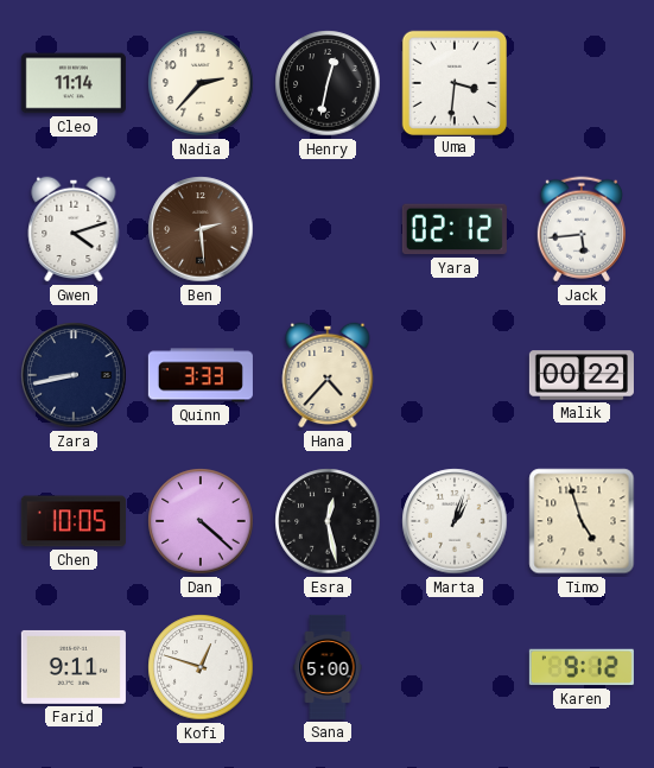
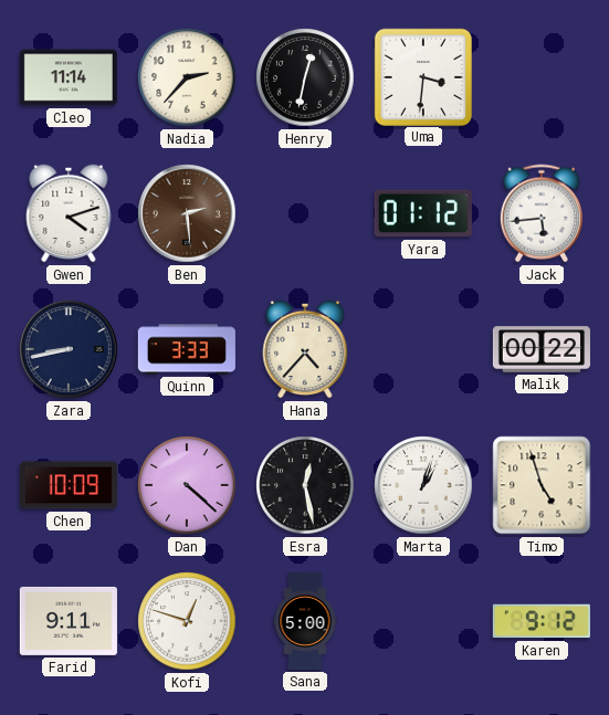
Yara: 02:12 -> 01:12 (423, 213)
Chen: 10:05 -> 10:09 (69, 485)
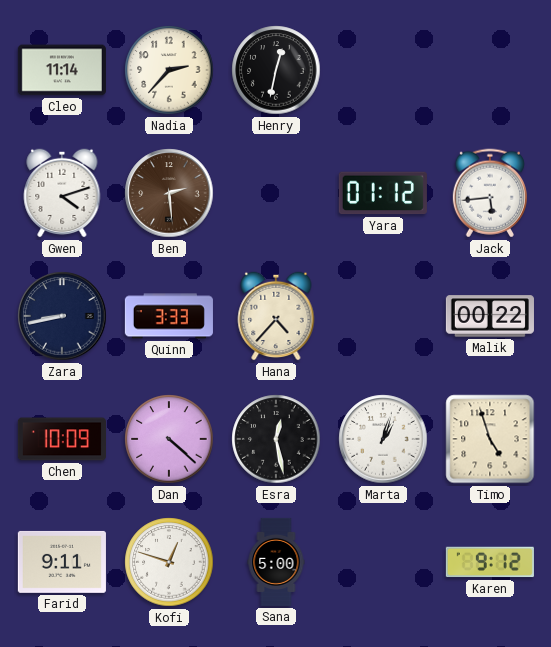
Uma: 3:31 -> none (422, 76)
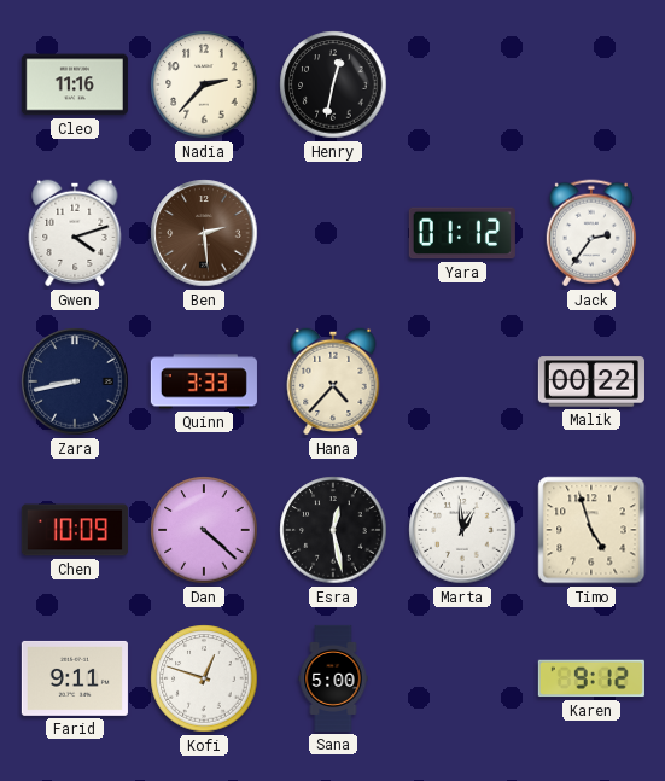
Cleo: 11:14 -> 11:16 (75, 84)
Jack: 5:44 -> 2:36 (591, 233)
Marta: 1:03 -> 12:59 (462, 530)
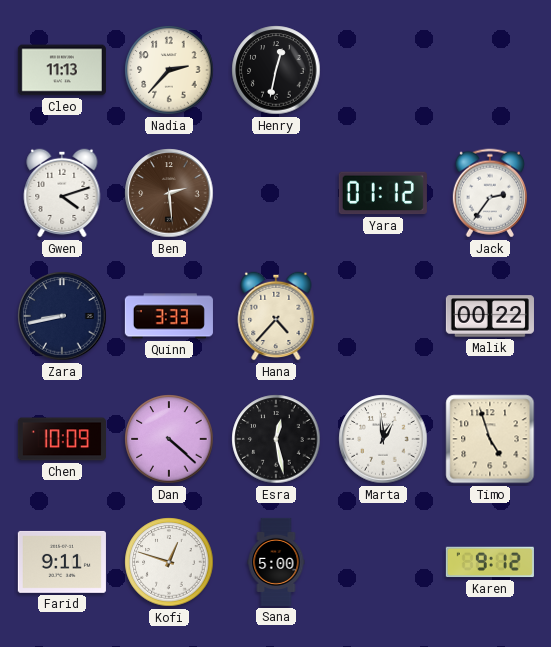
Cleo: 11:16 -> 11:13 (62, 70)
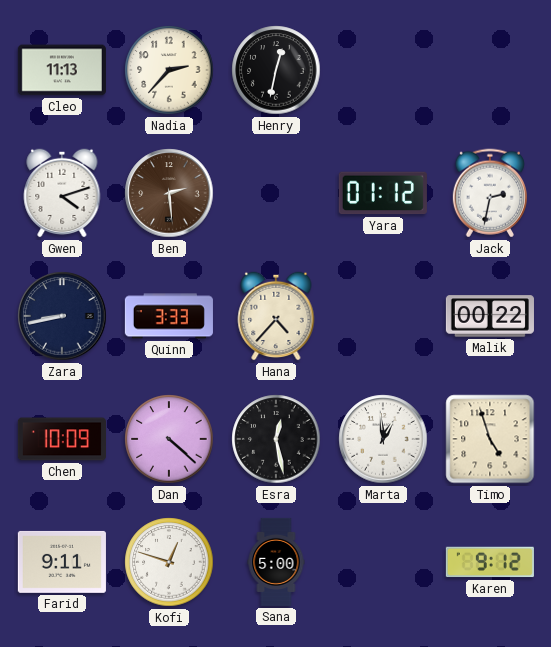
Jack: 2:36 -> 2:32 (490, 193)
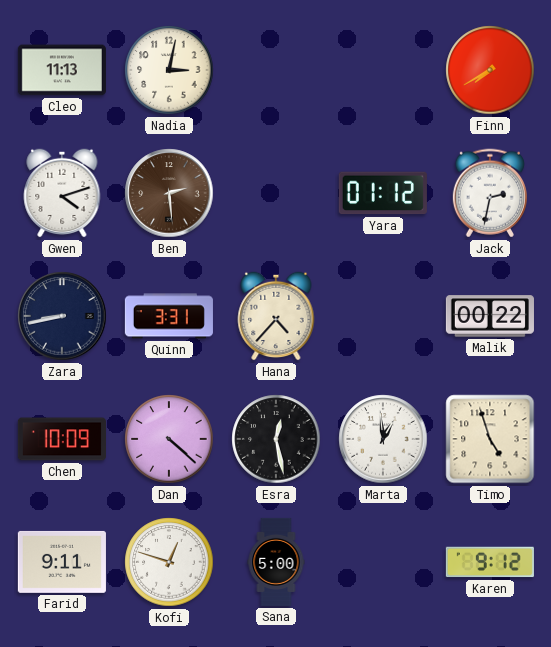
Nadia: 2:37 -> 3:02 (169, 70)
Henry: 12:32 -> none (276, 70)
Finn: none -> 7:40 (490, 70)
Quinn: 3:33 -> 3:31 (169, 316)
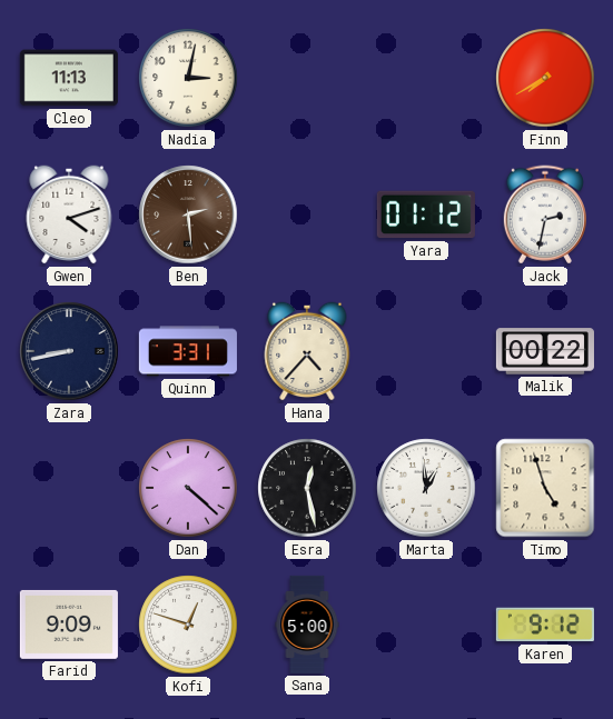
Chen: 10:09 -> none (62, 439)
Farid: 9:11 -> 9:09 (69, 625)
